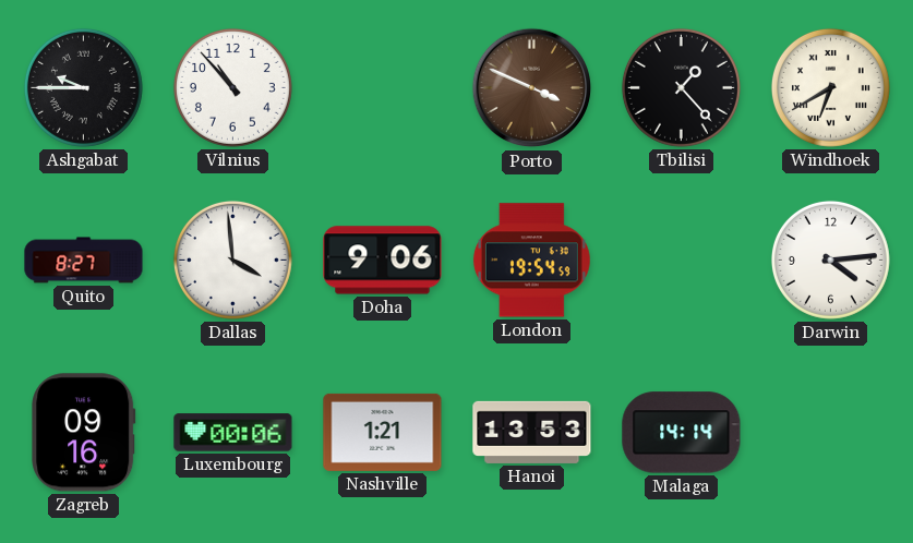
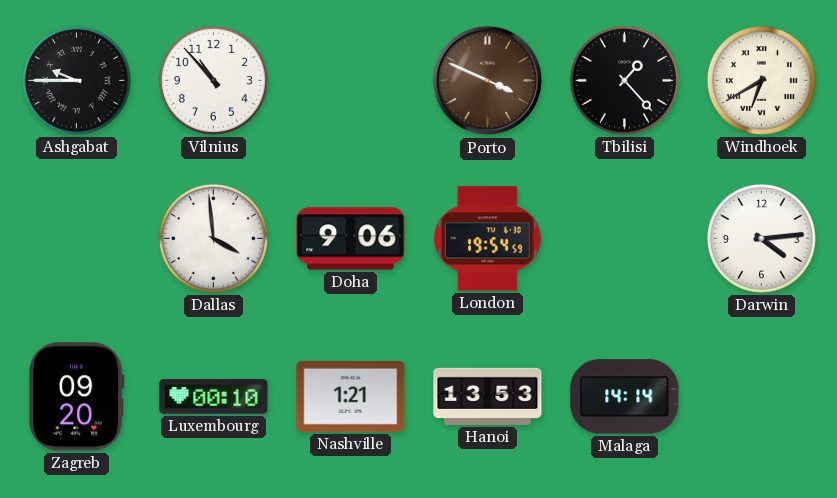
Quito: 8:27 -> none (84, 261)
Zagreb: 09:16 -> 09:20 (77, 397)
Luxembourg: 00:06 -> 00:10 (214, 397)
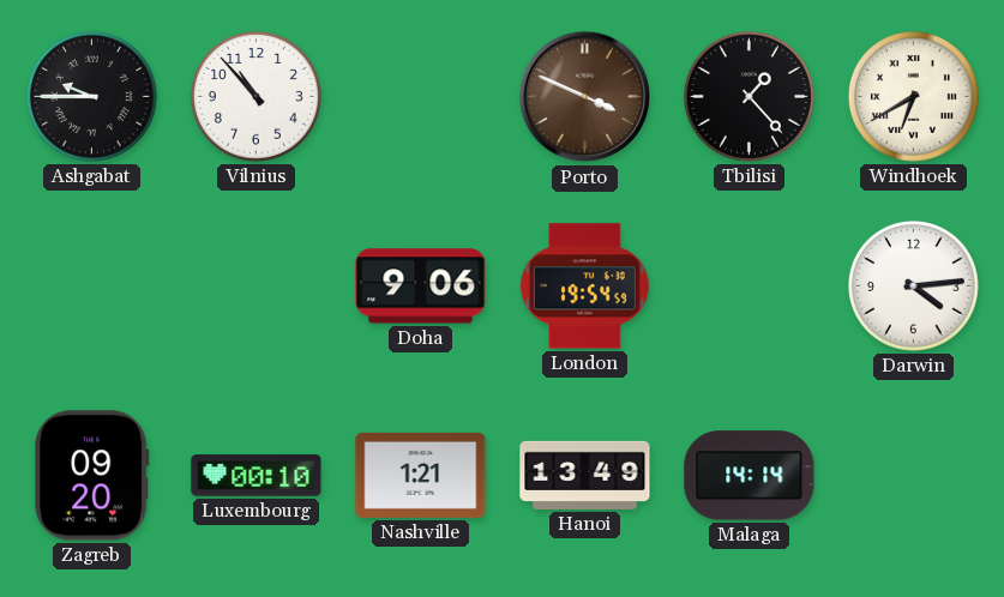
Dallas: 3:59 -> none (213, 238)
Hanoi: 13:53 -> 13:49 (585, 475)
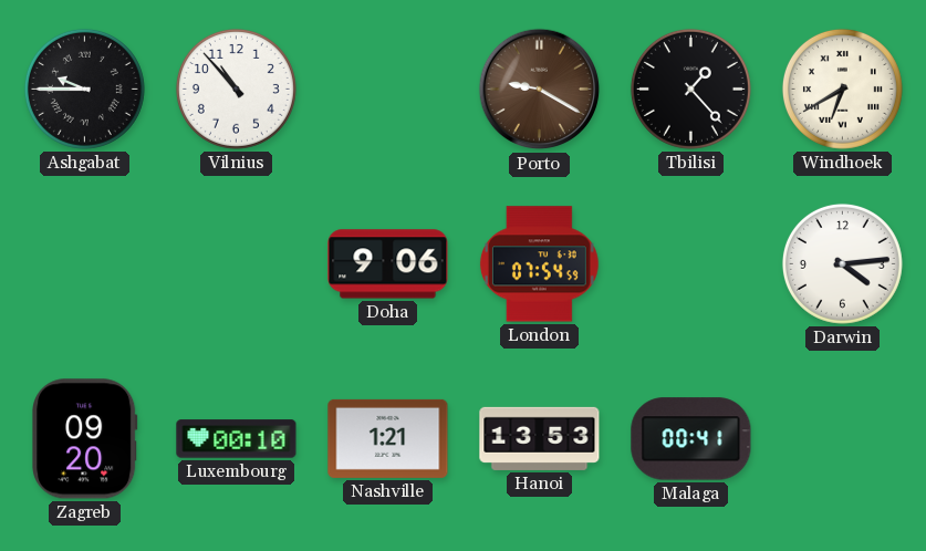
Porto: 3:49 -> 9:20 (540, 90)
London: 19:54 -> 07:54 (539, 264)
Hanoi: 13:49 -> 13:53 (540, 438)
Malaga: 14:14 -> 00:41 (691, 439)
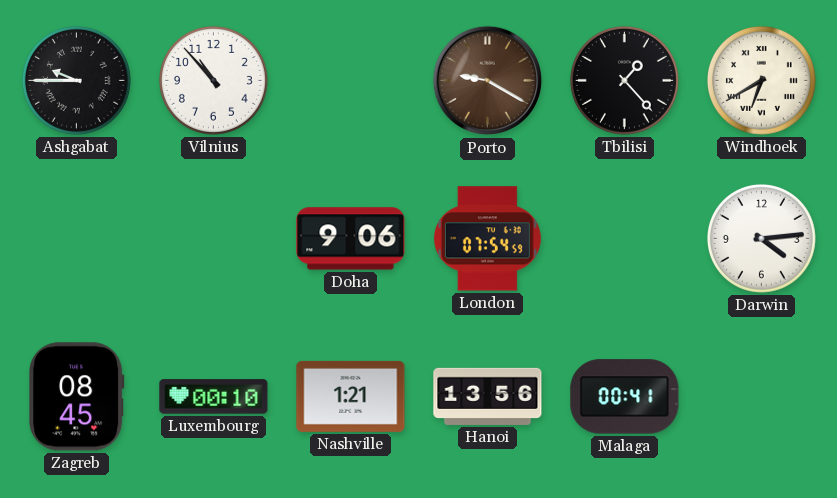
Zagreb: 09:20 -> 08:45 (77, 397)
Hanoi: 13:53 -> 13:56 (488, 396)
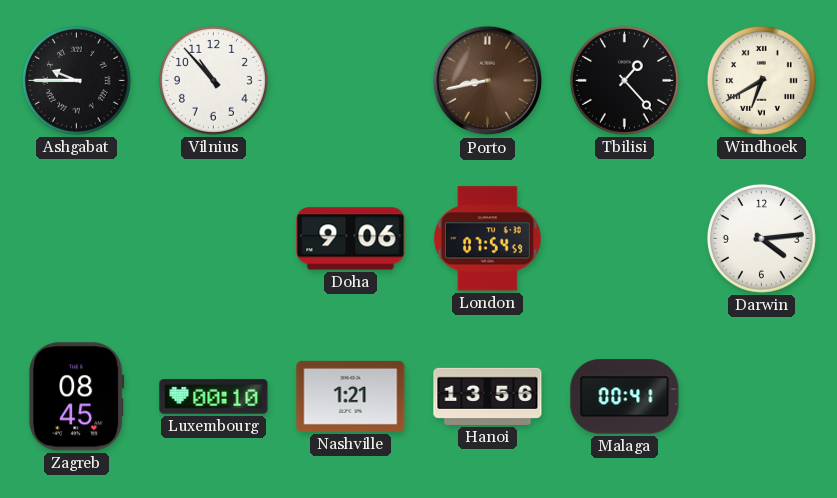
Porto: 9:20 -> 8:43 (488, 81)
